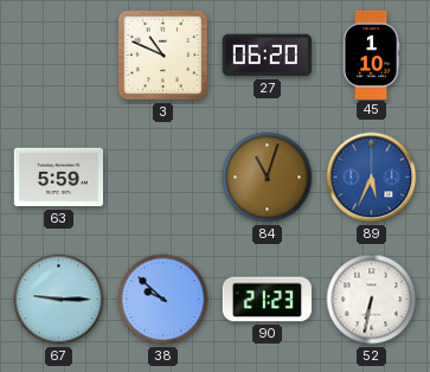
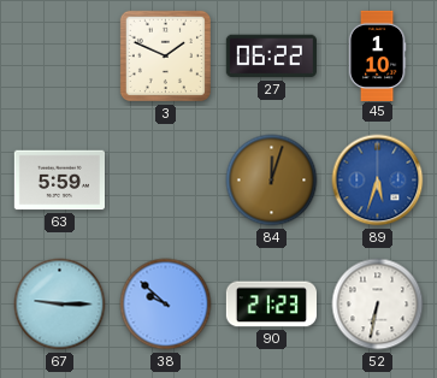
3: 10:49 -> 1:49 (165, 55)
27: 06:20 -> 06:22 (271, 57)
84: 11:03 -> 12:03 (272, 181)
89: 5:34 -> 5:33 (378, 181)
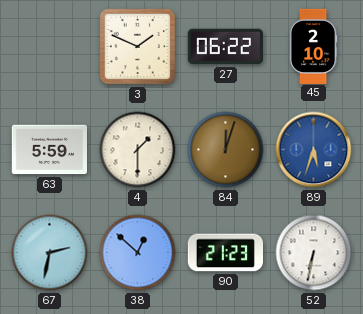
45: 1:10 -> 2:10 (313, 46)
4: none -> 1:30 (138, 150)
67: 9:15 -> 2:32 (50, 253)
38: 9:52 -> 12:52 (138, 253)
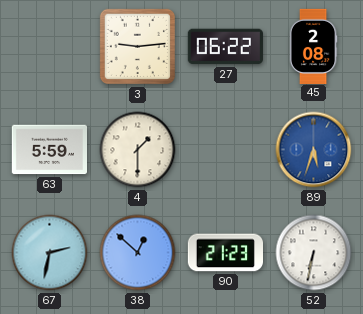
3: 1:49 -> 9:14 (137, 46)
45: 2:10 -> 2:08 (313, 46)
84: 12:03 -> none (226, 150)
